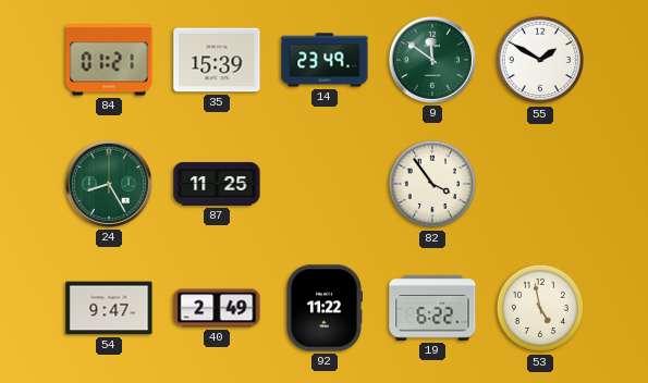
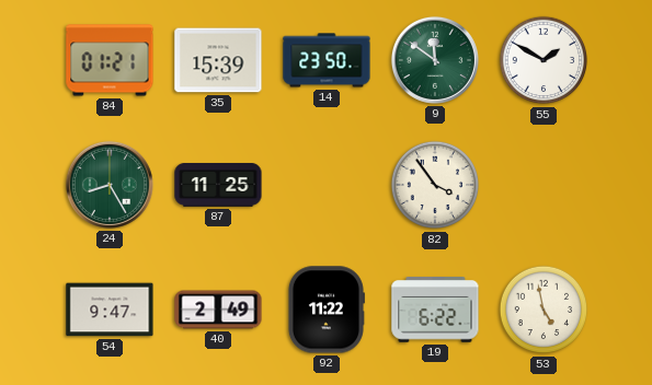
14: 23:49 -> 23:50 (327, 60)
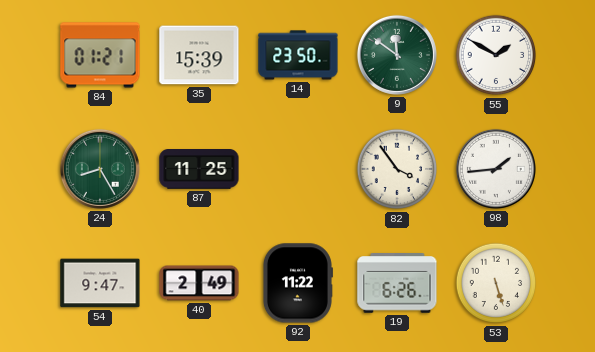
98: none -> 1:44 (496, 169)
19: 6:22 -> 6:26 (397, 284)
53: 4:58 -> 5:27 (496, 283)
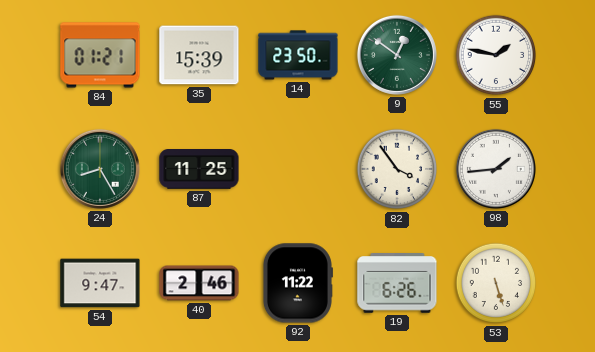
9: 11:51 -> 12:51 (397, 55)
55: 1:50 -> 1:47 (496, 55)
40: 2:49 -> 2:46 (199, 283)
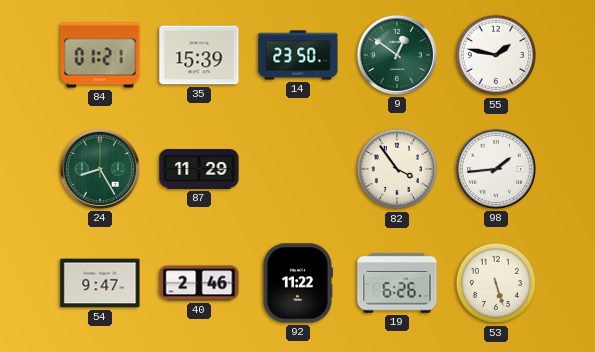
87: 11:25 -> 11:29 (199, 169)
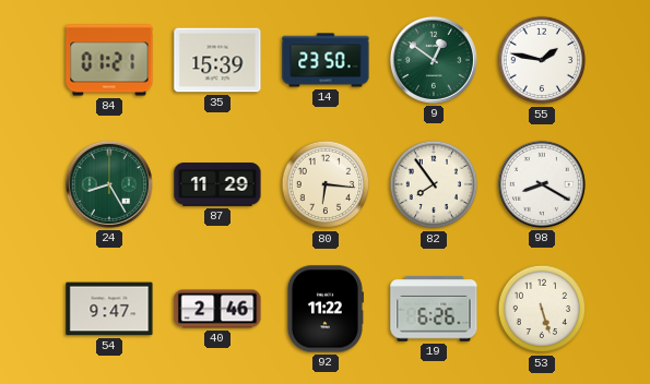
80: none -> 6:16 (326, 184)
82: 3:54 -> 7:54 (434, 184)
98: 1:44 -> 8:20 (542, 184)
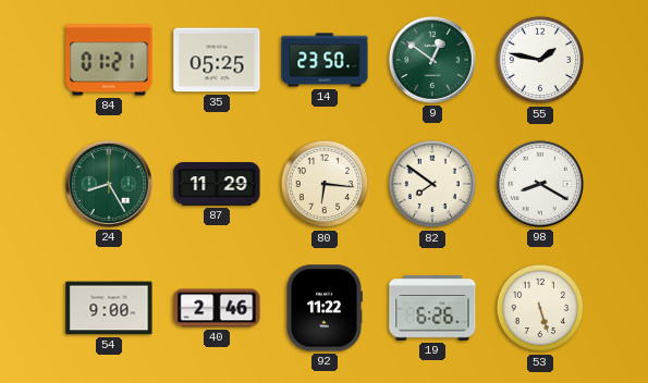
35: 15:39 -> 05:25 (217, 60)
82: 7:54 -> 7:51 (432, 184)
54: 9:47 -> 9:00 (109, 308)
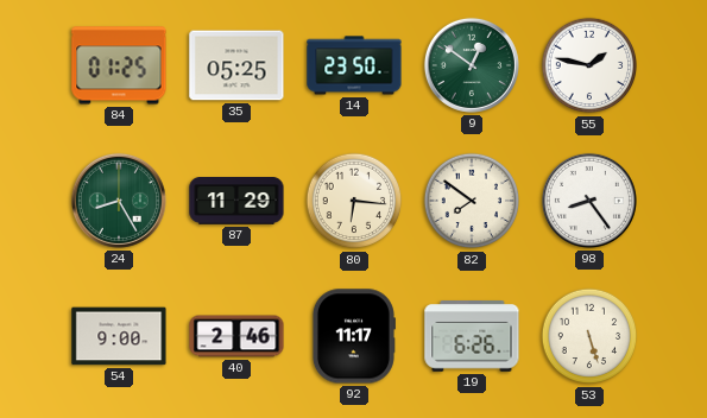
84: 01:21 -> 01:25 (119, 65)
98: 8:20 -> 8:24 (589, 201)
92: 11:22 -> 11:17 (353, 336)
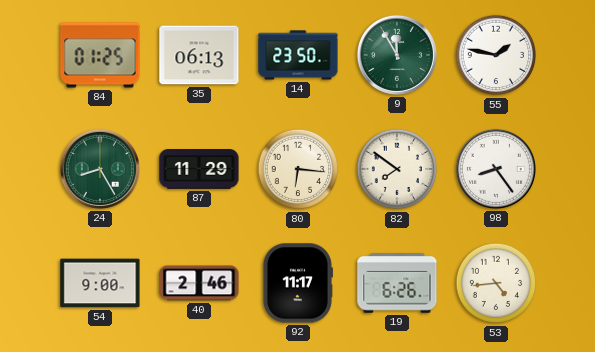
35: 05:25 -> 06:13 (199, 55)
9: 12:51 -> 11:55 (397, 55)
53: 5:27 -> 4:44 (496, 283)
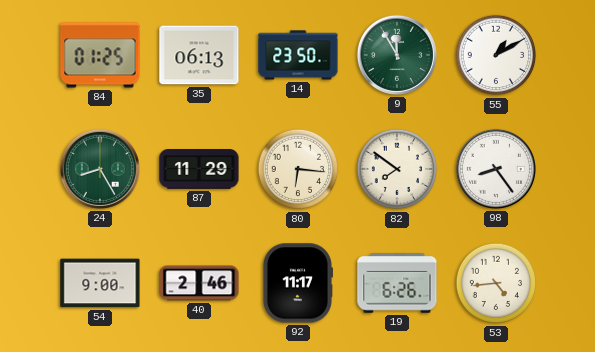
55: 1:47 -> 1:10 (496, 55)
